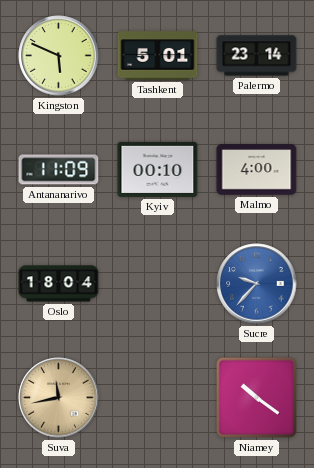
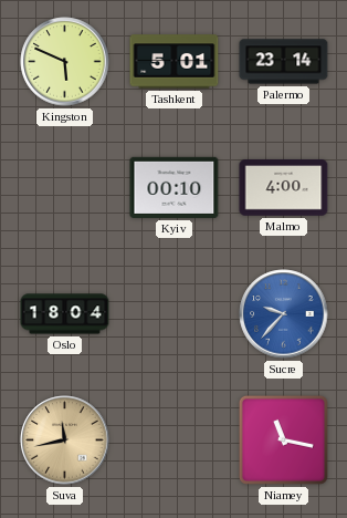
Antananarivo: 11:09 -> none (59, 170)
Niamey: 10:21 -> 11:17 (283, 439)
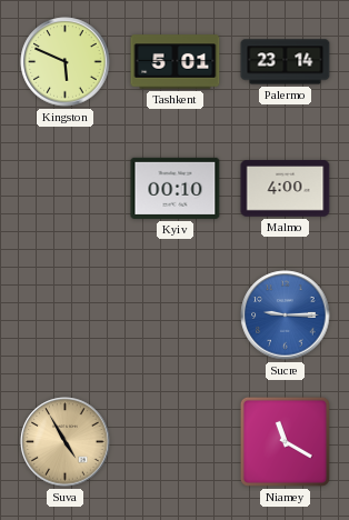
Oslo: 18:04 -> none (65, 314)
Sucre: 9:37 -> 9:15 (286, 316)
Suva: 11:43 -> 4:55 (66, 442)
Niamey: 11:17 -> 11:20 (285, 441)
